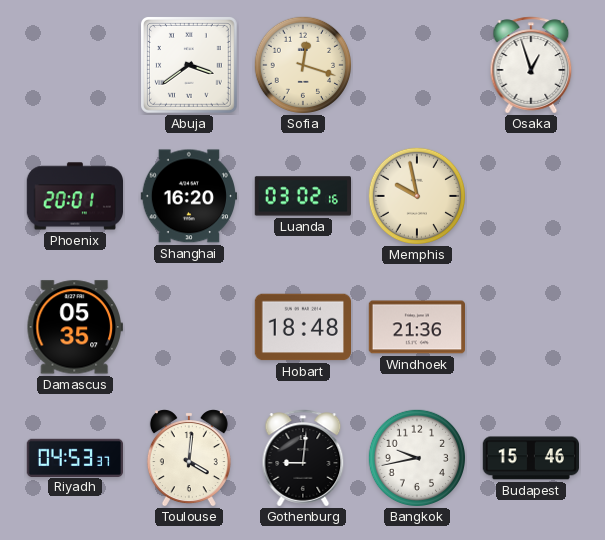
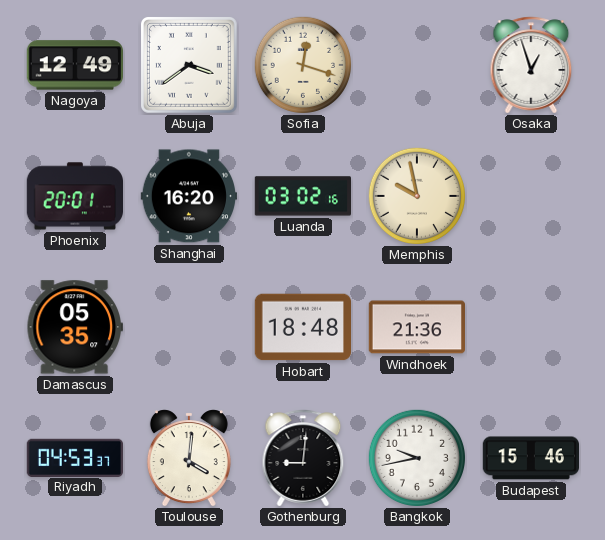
Nagoya: none -> 12:49 (74, 65)
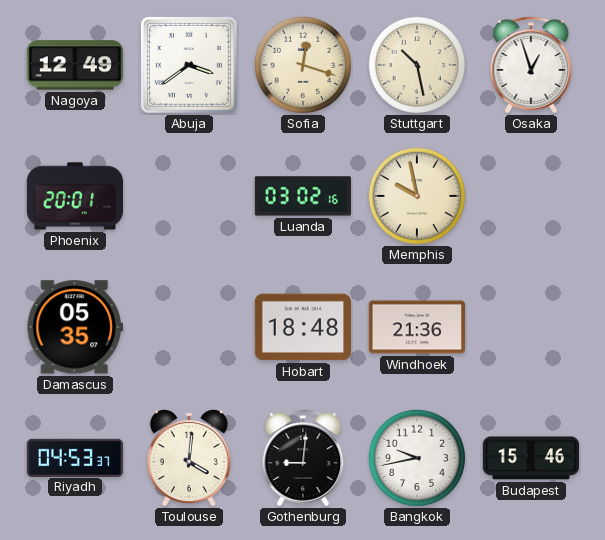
Stuttgart: none -> 10:28 (416, 64)
Shanghai: 16:20 -> none (188, 196)
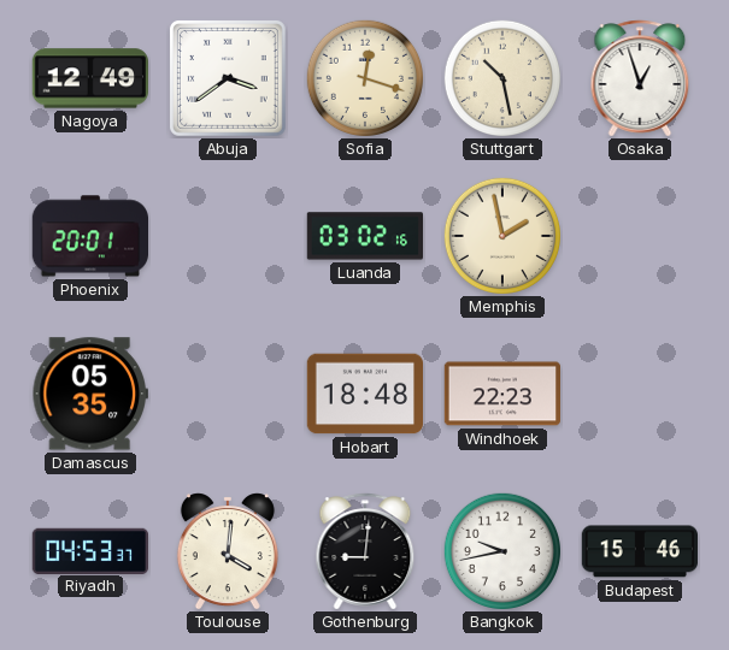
Memphis: 9:58 -> 1:58 (501, 235)
Windhoek: 21:36 -> 22:23 (501, 394)
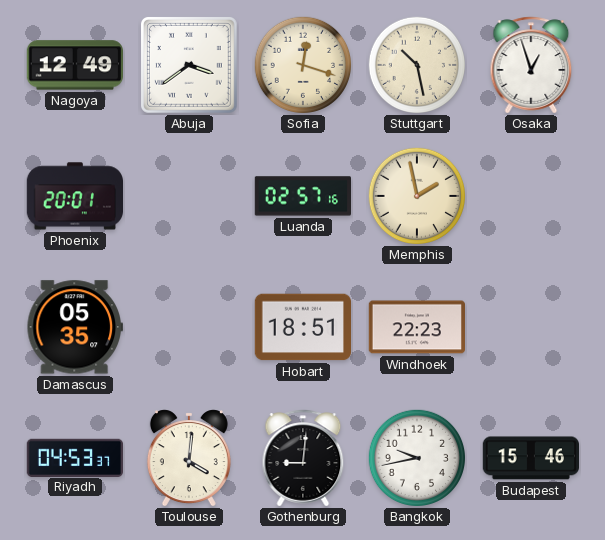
Luanda: 03:02 -> 02:57 (302, 196)
Hobart: 18:48 -> 18:51 (302, 327)
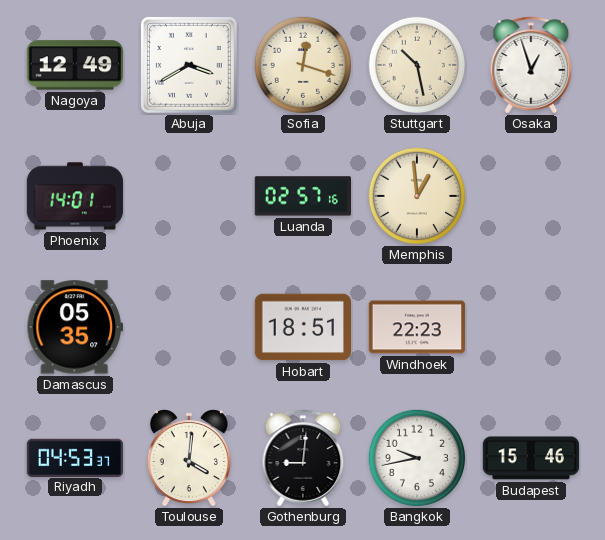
Abuja: 3:39 -> 3:40 (189, 65)
Phoenix: 20:01 -> 14:01 (74, 196)
Memphis: 1:58 -> 12:59 (416, 195)
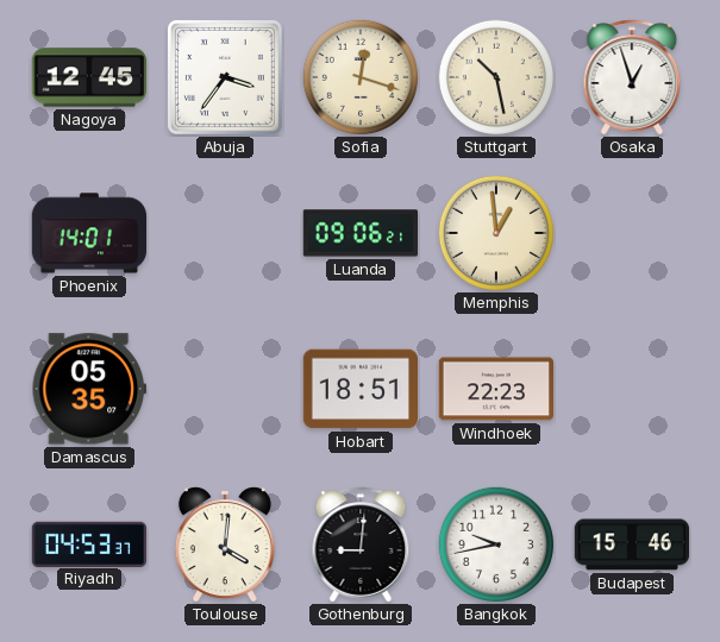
Nagoya: 12:49 -> 12:45 (88, 77)
Abuja: 3:40 -> 3:36 (225, 77)
Luanda: 02:57 -> 09:06 (359, 233)
